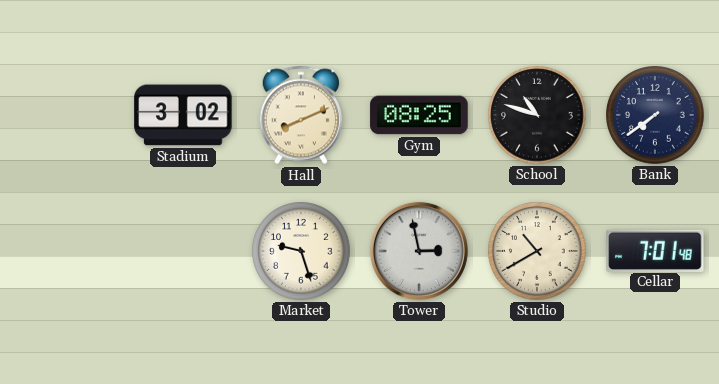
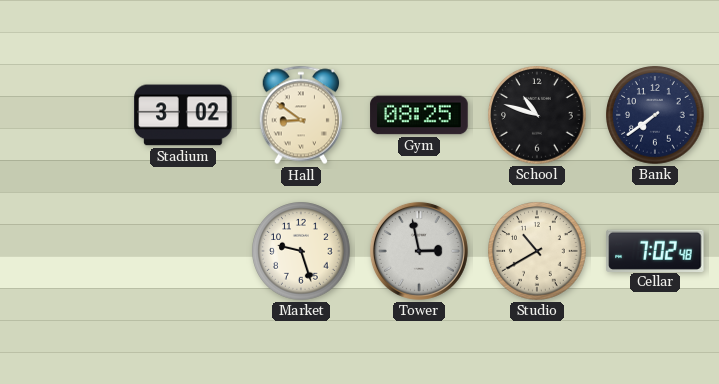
Hall: 8:11 -> 8:51 (300, 115)
Cellar: 7:01 -> 7:02 (655, 250)
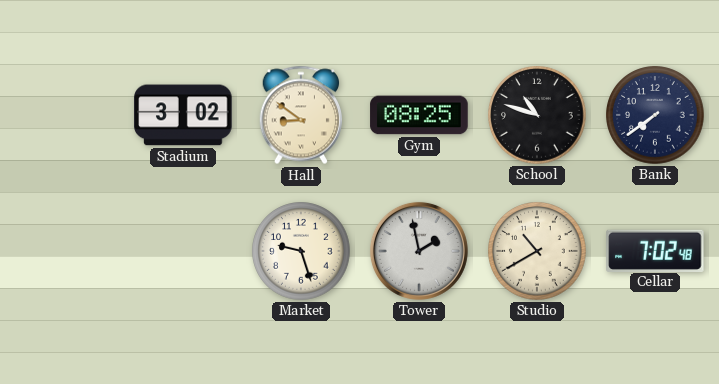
Tower: 2:58 -> 1:58 (419, 251)
